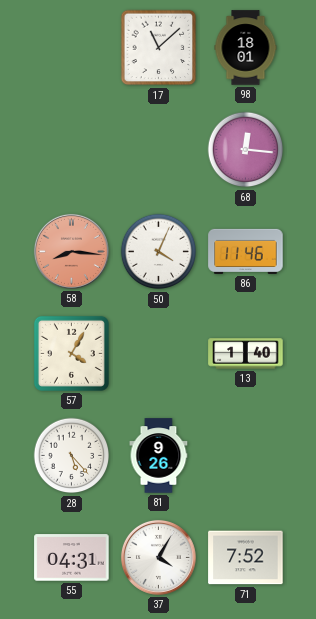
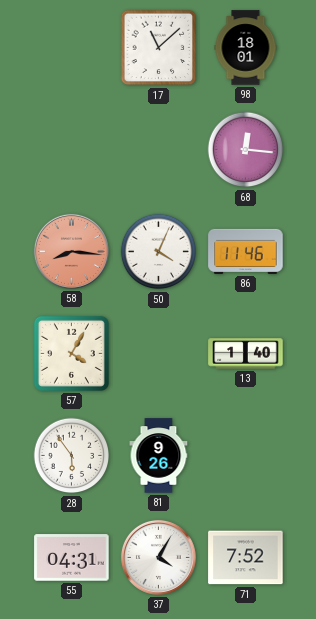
28: 5:23 -> 5:54 (72, 456)
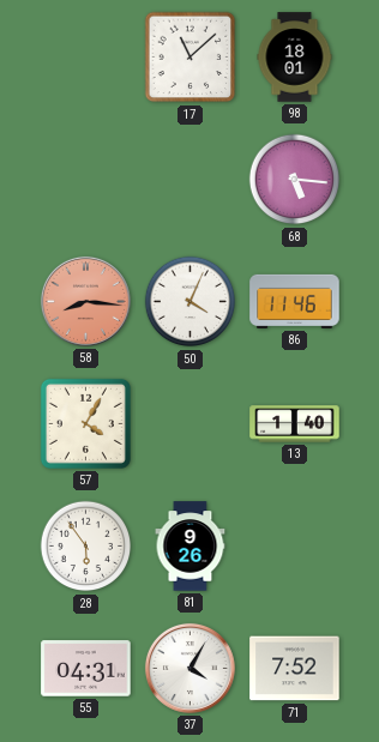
68: 12:16 -> 5:16 (295, 180)
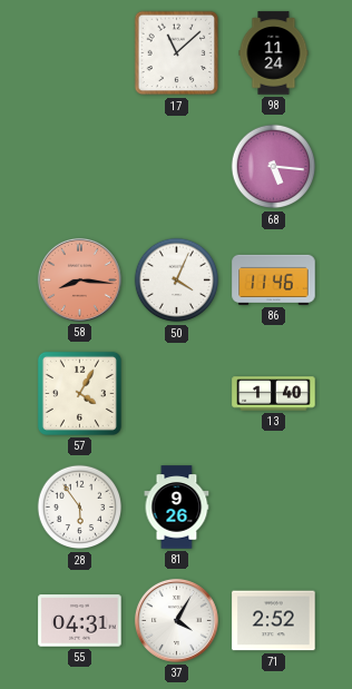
98: 18:01 -> 11:24 (274, 53)
71: 7:52 -> 2:52 (274, 621)
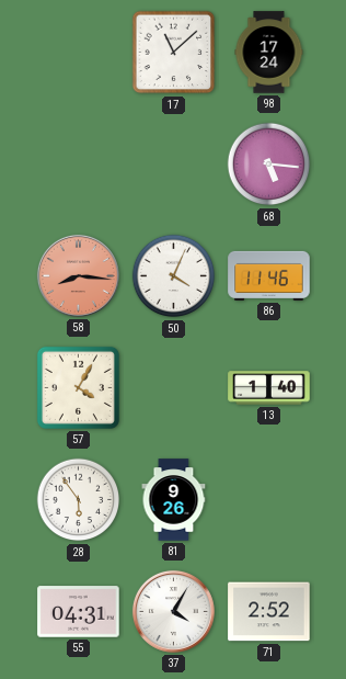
98: 11:24 -> 17:24 (269, 53)
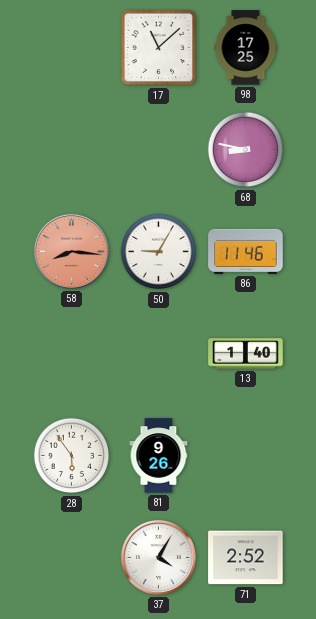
98: 17:24 -> 17:25 (246, 48)
68: 5:16 -> 8:47 (246, 150)
50: 4:04 -> 9:05 (159, 252)
57: 4:05 -> none (78, 387)
55: 04:31 -> none (79, 612)
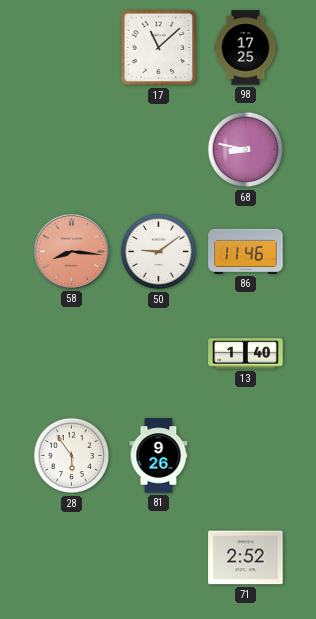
50: 9:05 -> 9:09 (159, 252)
37: 4:05 -> none (158, 557)
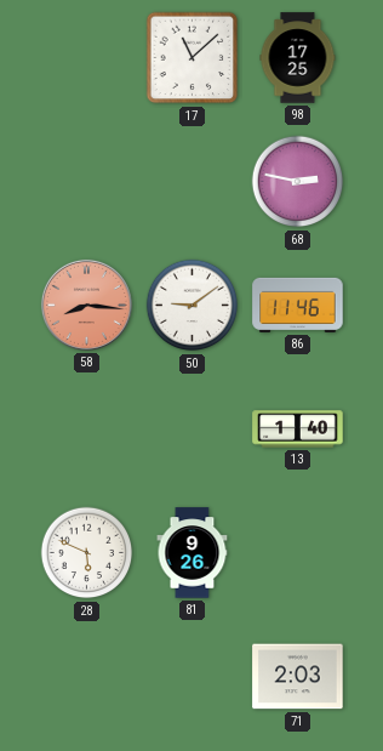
68: 8:47 -> 2:47 (298, 182)
28: 5:54 -> 5:49 (87, 553)
71: 2:52 -> 2:03 (298, 677)
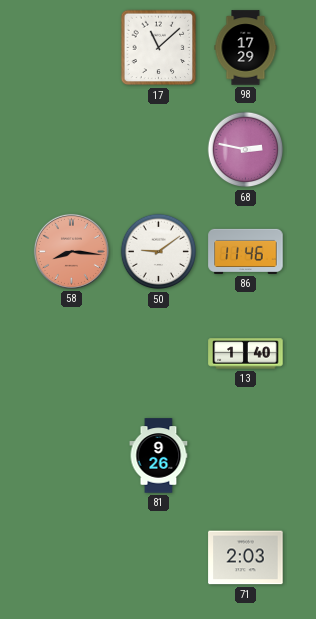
98: 17:25 -> 17:29 (246, 48)
28: 5:49 -> none (87, 553)
